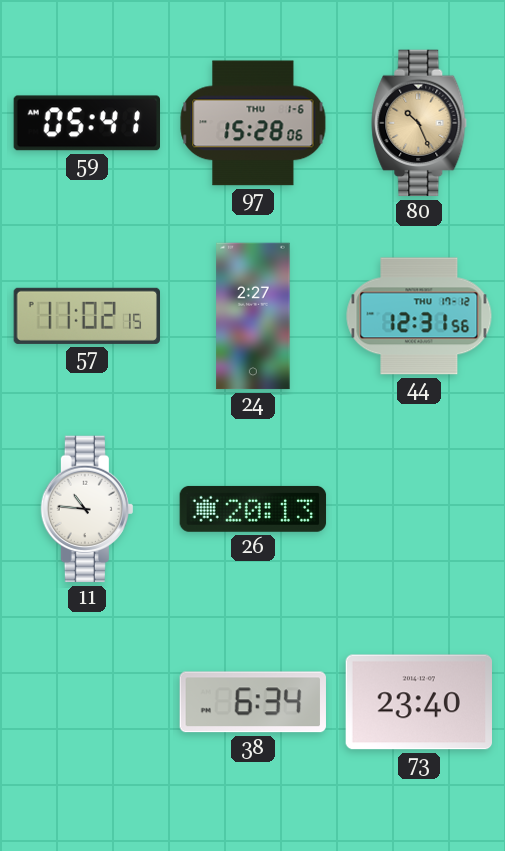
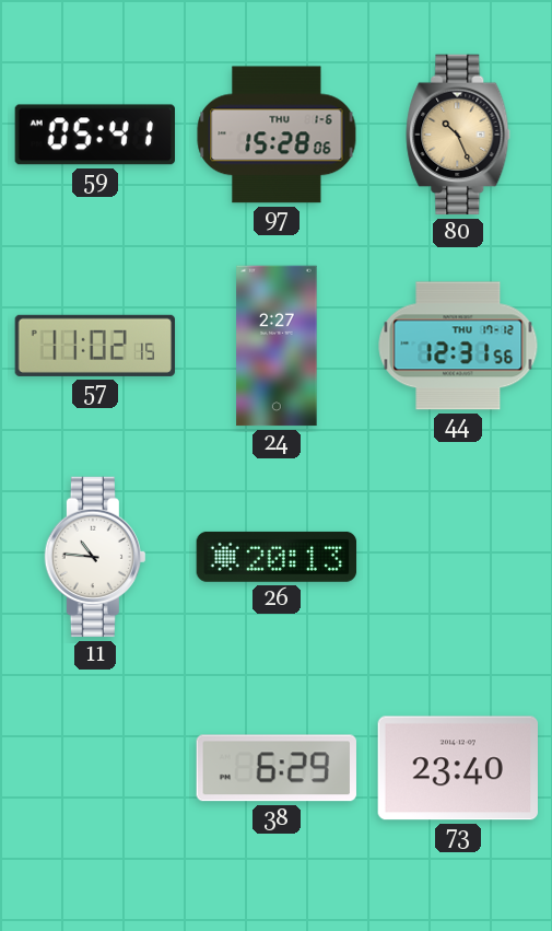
38: 6:34 -> 6:29 (277, 768)
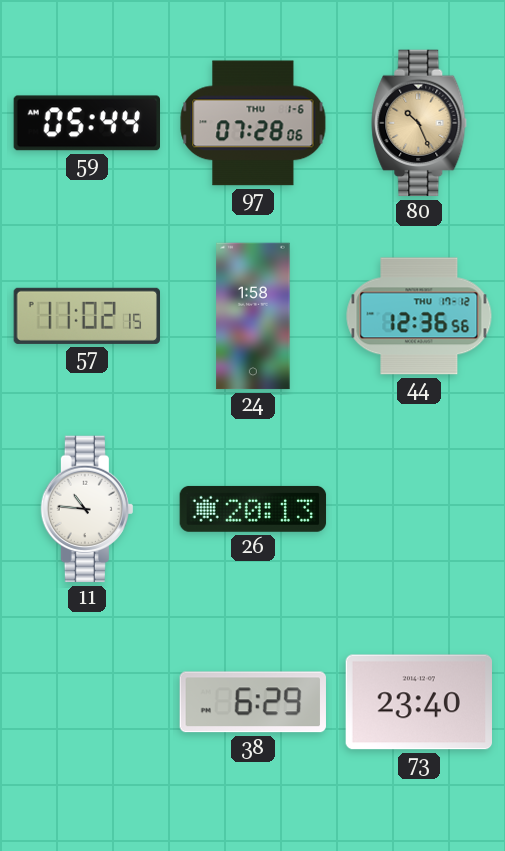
59: 05:41 -> 05:44 (86, 123)
97: 15:28 -> 07:28 (253, 123)
24: 2:27 -> 1:58 (253, 316)
44: 12:31 -> 12:36 (419, 316)
